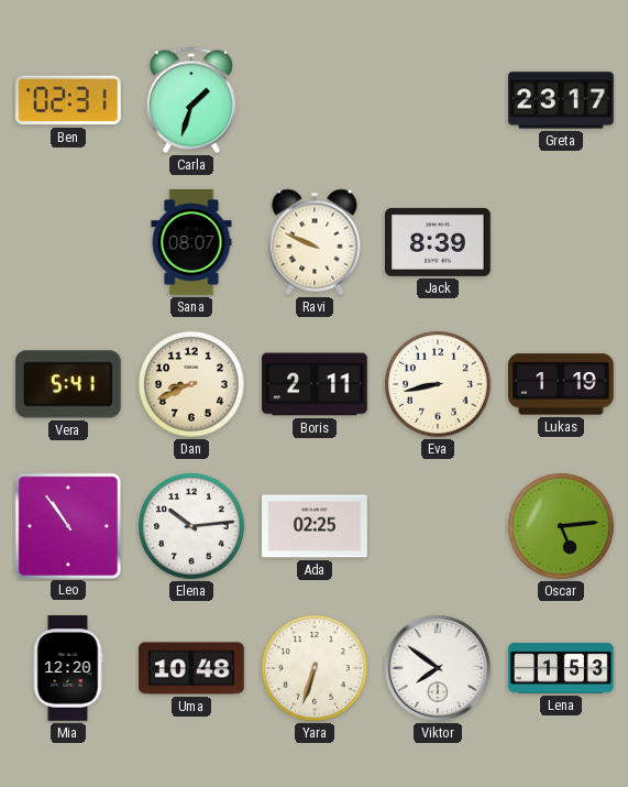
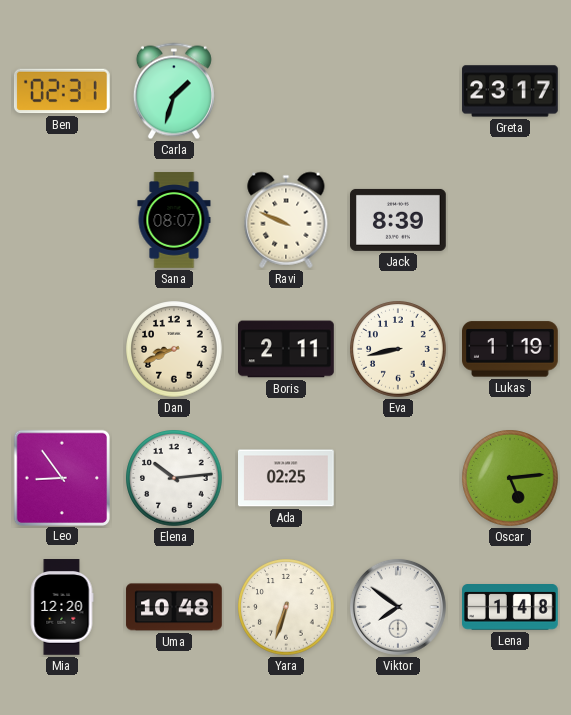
Vera: 5:41 -> none (68, 384)
Leo: 10:54 -> 8:54 (61, 477)
Lena: 1:53 -> 1:48 (511, 608)
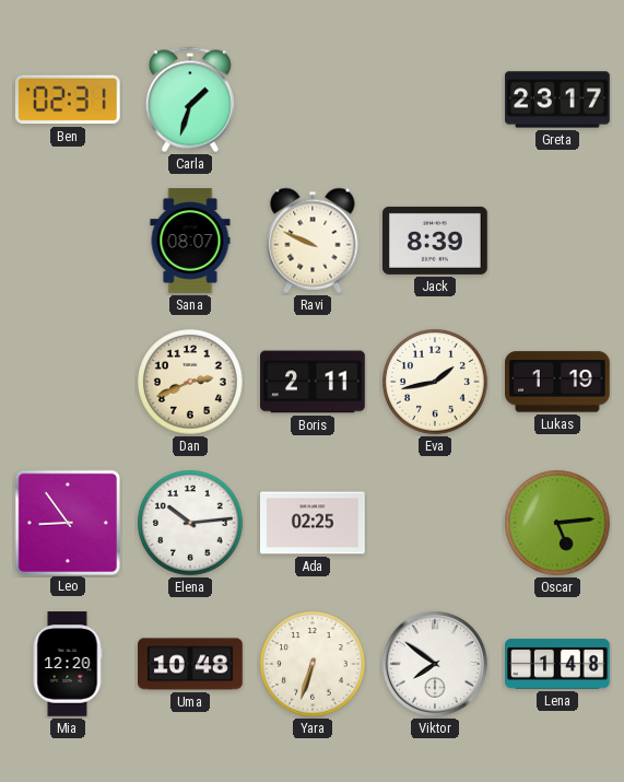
Dan: 8:41 -> 2:41 (190, 382)
Eva: 8:43 -> 1:43 (435, 382)
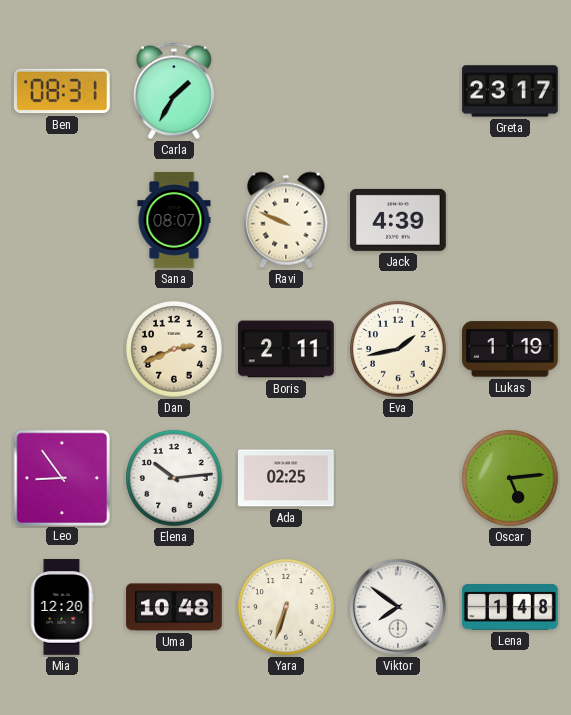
Ben: 02:31 -> 08:31 (62, 91)
Carla: 1:33 -> 1:35 (174, 91)
Jack: 8:39 -> 4:39 (399, 220)
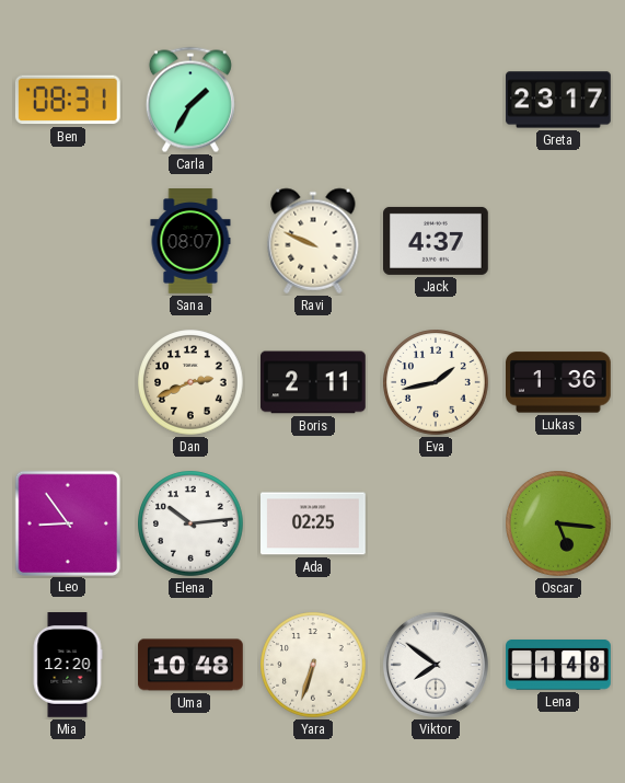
Jack: 4:39 -> 4:37 (437, 241)
Lukas: 1:19 -> 1:36 (559, 382)
Oscar: 5:14 -> 5:16 (558, 523)
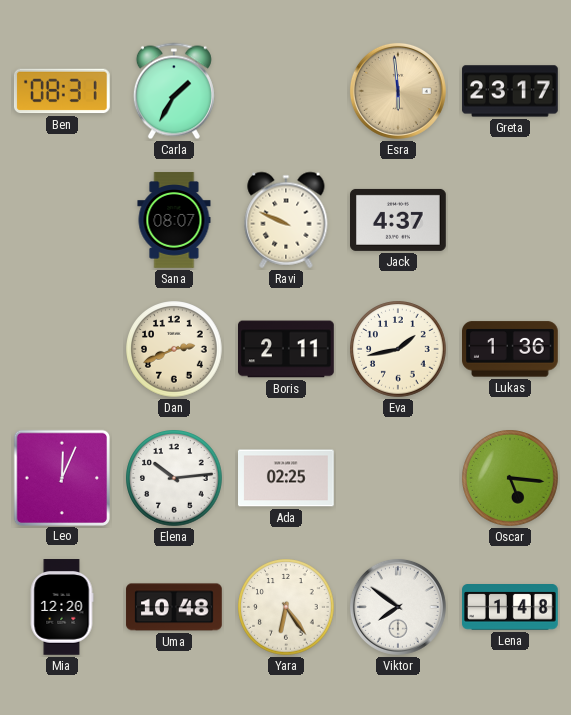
Esra: none -> 5:59 (398, 91)
Leo: 8:54 -> 12:04 (61, 477)
Yara: 6:33 -> 6:24 (286, 607)
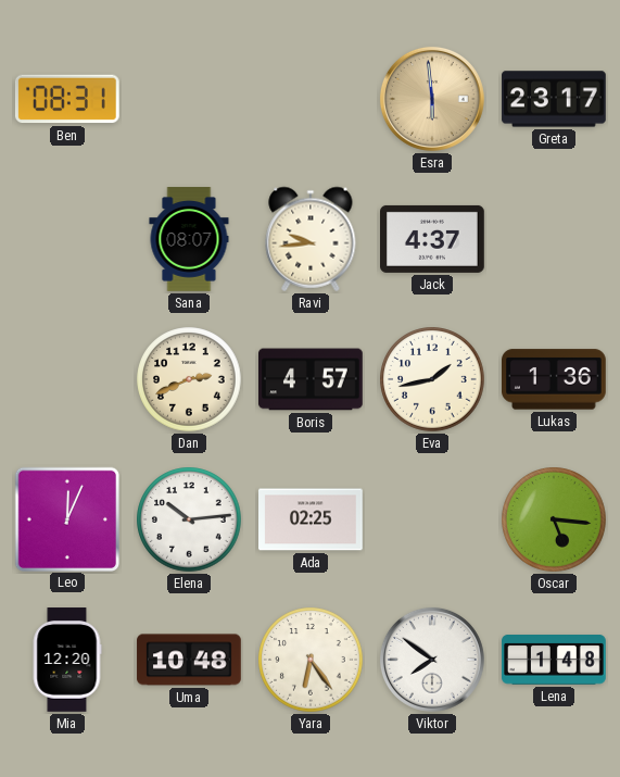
Carla: 1:35 -> none (174, 91)
Ravi: 9:49 -> 9:44 (311, 239)
Boris: 2:11 -> 4:57 (312, 379)
